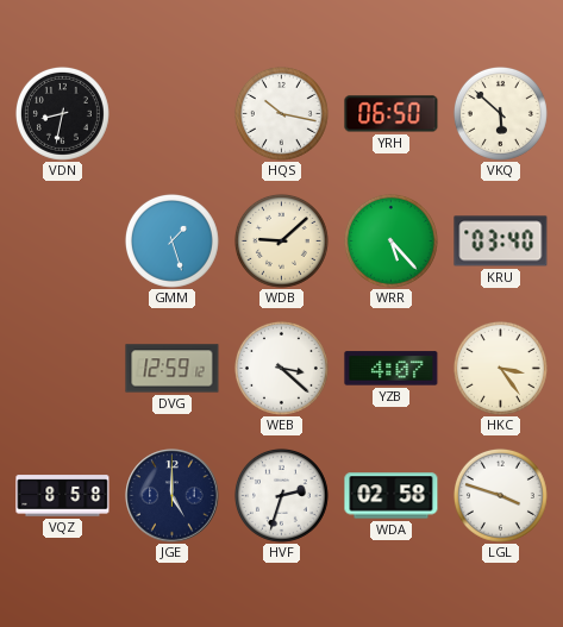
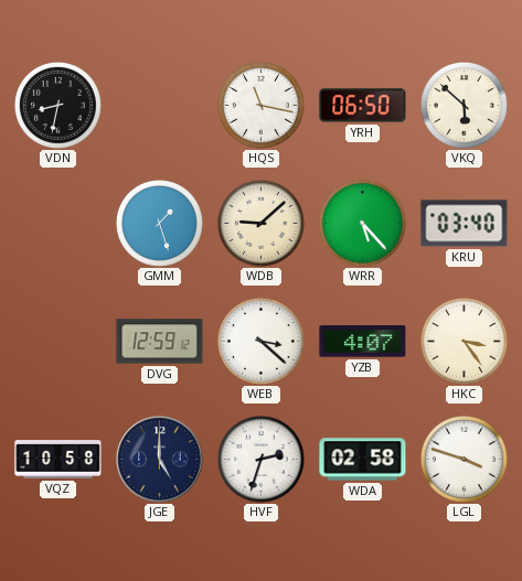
HQS: 10:17 -> 11:17 (260, 105)
VQZ: 8:58 -> 10:58 (58, 460)
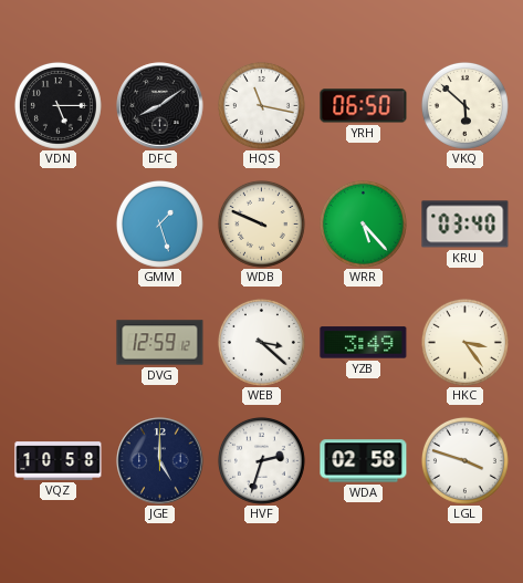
VDN: 8:32 -> 5:15 (57, 105)
DFC: none -> 8:09 (160, 106)
WDB: 9:08 -> 9:49 (261, 223)
YZB: 4:07 -> 3:49 (364, 343)
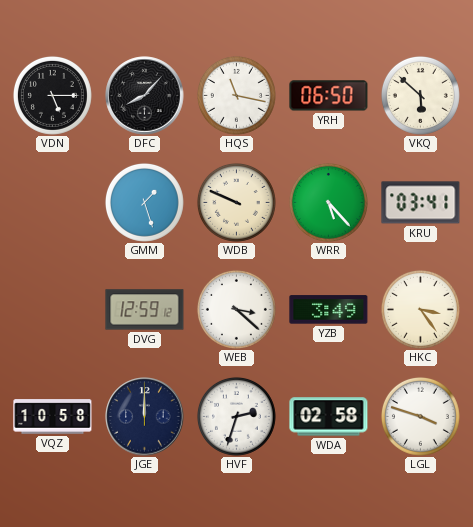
DFC: 8:09 -> 8:07 (145, 96)
KRU: 03:40 -> 03:41 (421, 203)
JGE: 5:00 -> 12:00 (145, 417)
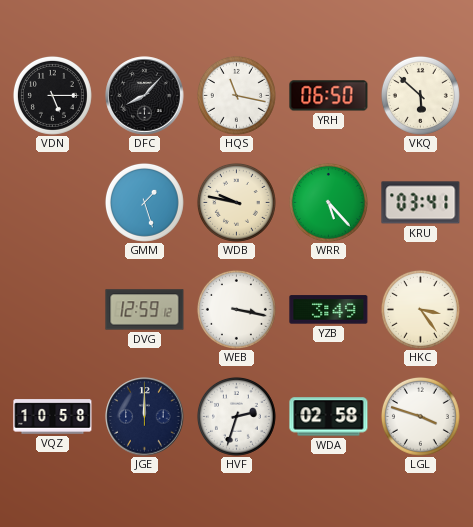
WDB: 9:49 -> 9:47 (236, 202)
WEB: 3:22 -> 3:17 (236, 309)
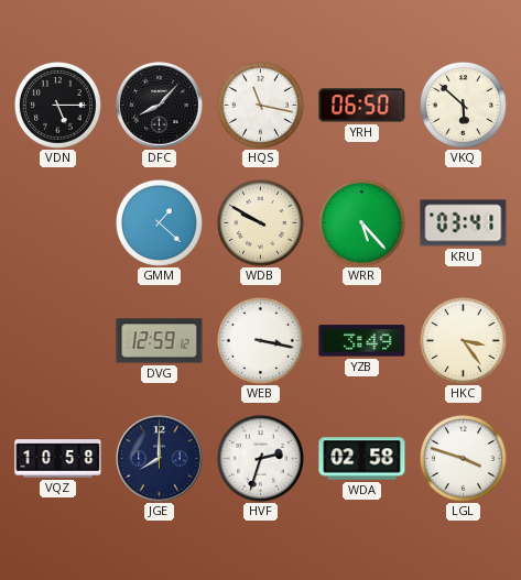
GMM: 1:27 -> 1:22 (159, 222)
WDB: 9:47 -> 9:50 (260, 222)
JGE: 12:00 -> 8:00 (160, 459)
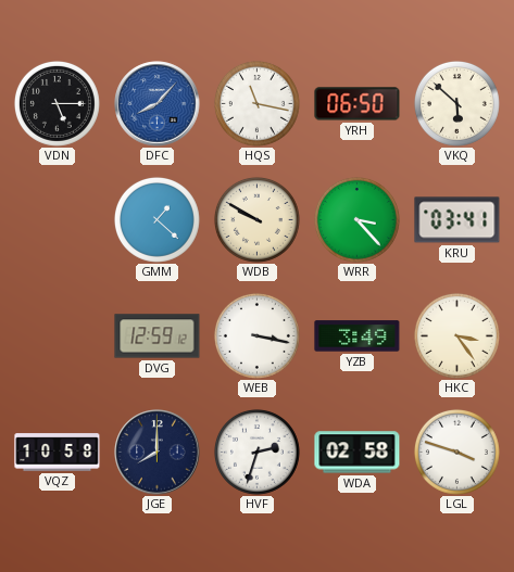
DFC dial: black -> blue (158, 104)
WRR: 5:23 -> 3:23 (356, 219)
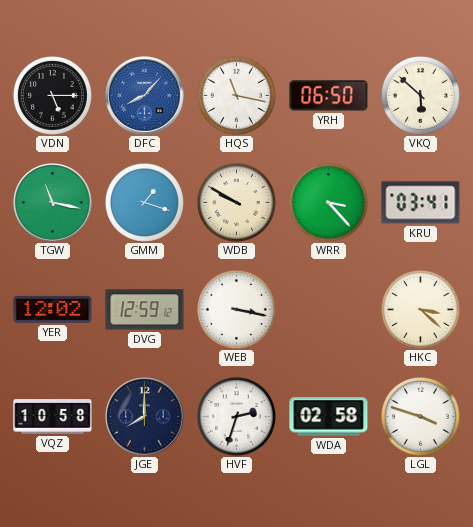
TGW: none -> 11:17 (53, 203)
GMM: 1:22 -> 1:18 (144, 202)
YER: none -> 12:02 (53, 309)
YZB: 3:49 -> none (358, 336)
HKC: 3:24 -> 3:22 (420, 309)
